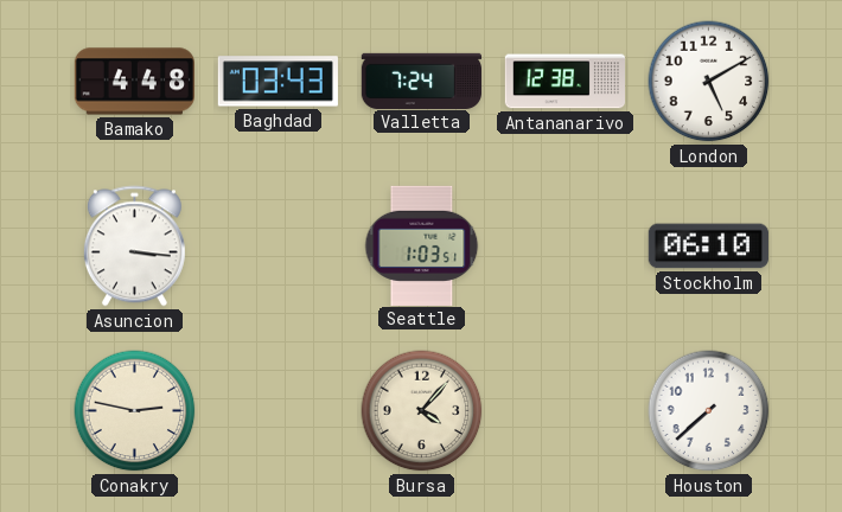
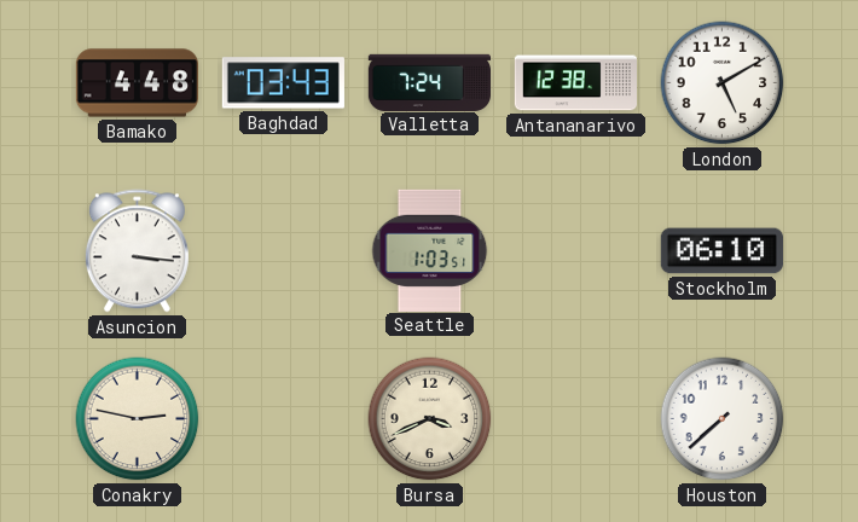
Bursa: 4:07 -> 3:41 (430, 419)
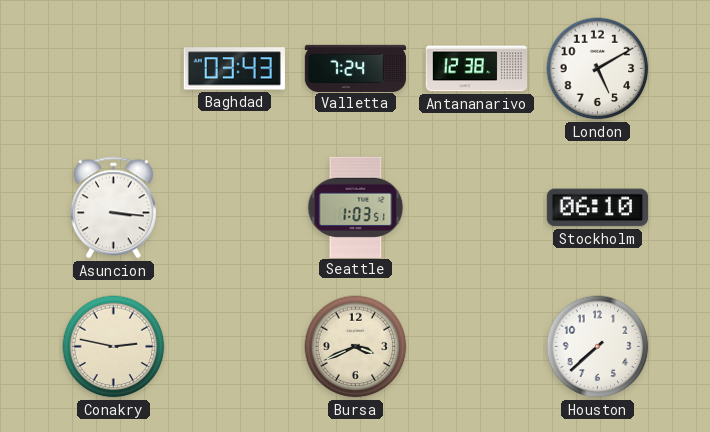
Bamako: 4:48 -> none (137, 83)
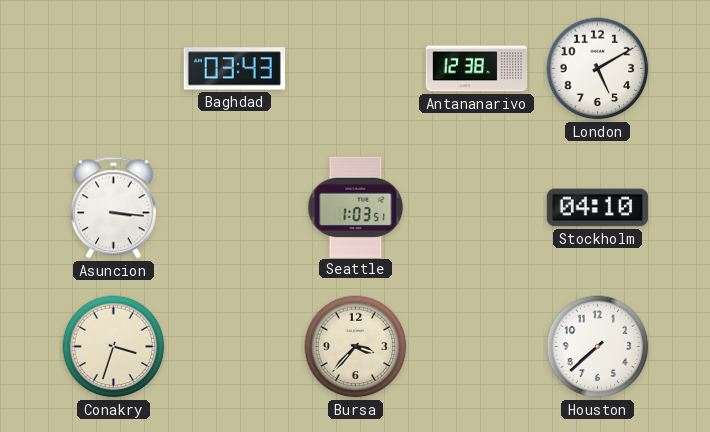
Valletta: 7:24 -> none (355, 68)
Stockholm: 06:10 -> 04:10 (597, 208)
Conakry: 2:47 -> 3:33 (114, 347)
Bursa: 3:41 -> 3:37 (356, 347)
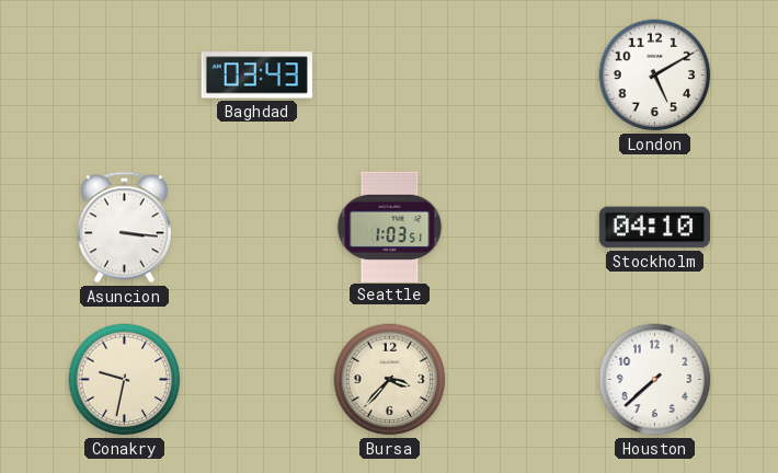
Antananarivo: 12:38 -> none (476, 69)
Conakry: 3:33 -> 9:32 (125, 380)
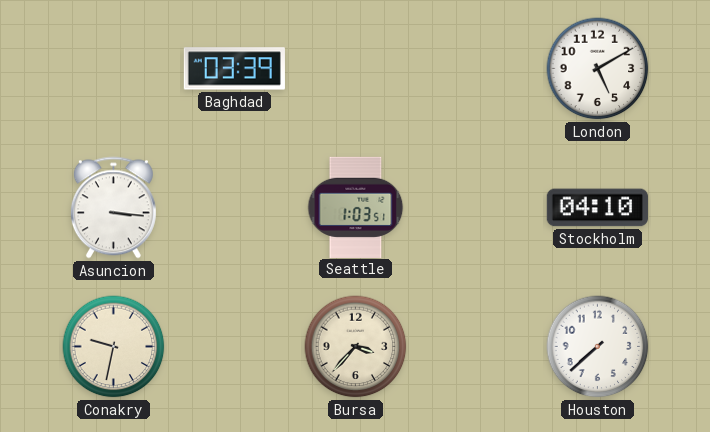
Baghdad: 03:43 -> 03:39 (234, 69)
